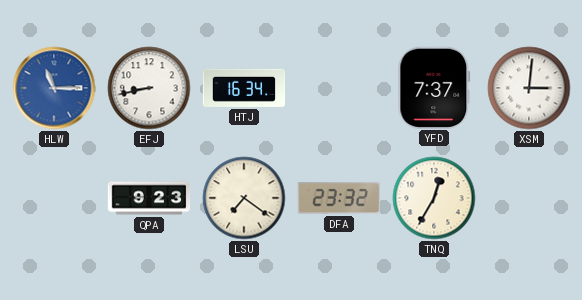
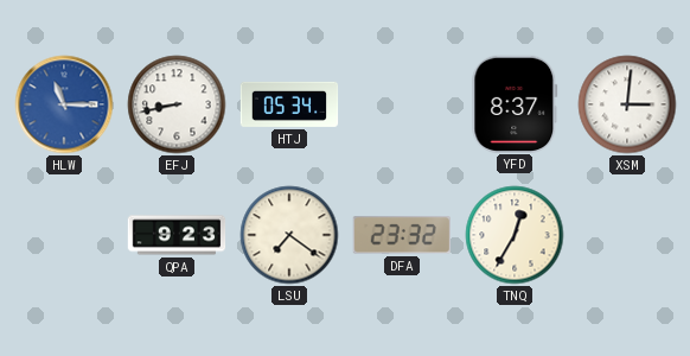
HTJ: 16:34 -> 05:34 (289, 104)
YFD: 7:37 -> 8:37 (515, 103)
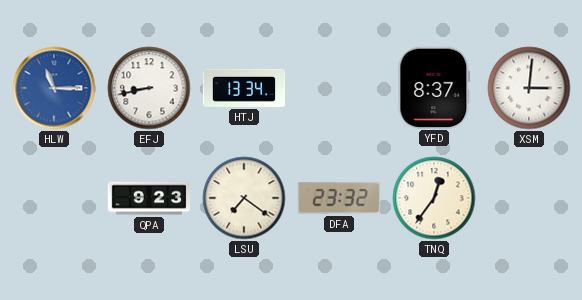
HTJ: 05:34 -> 13:34 (244, 88)
TNQ: 12:35 -> 12:36 (434, 198)
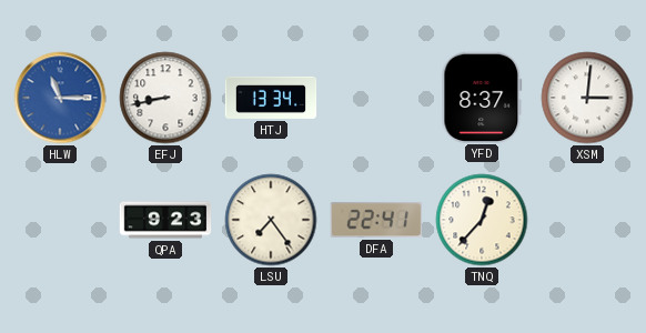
LSU: 7:21 -> 7:24 (271, 220)
DFA: 23:32 -> 22:41 (376, 220)
TNQ: 12:36 -> 12:37 (482, 220)
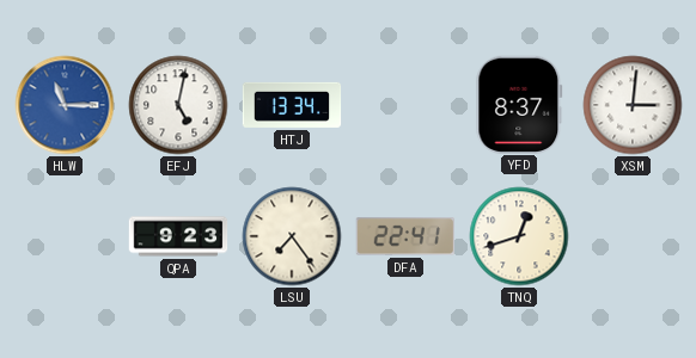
EFJ: 8:43 -> 5:02 (178, 105)
TNQ: 12:37 -> 12:42 (519, 236)
